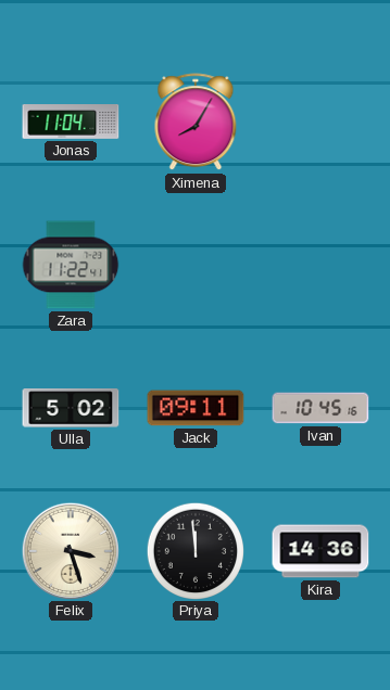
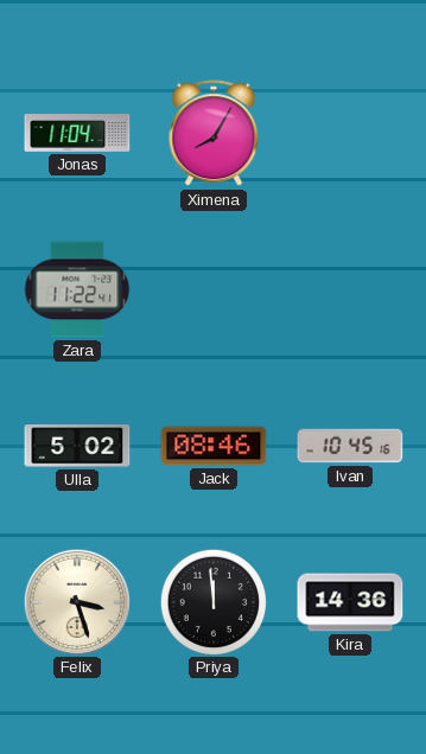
Jack: 09:11 -> 08:46 (214, 446)
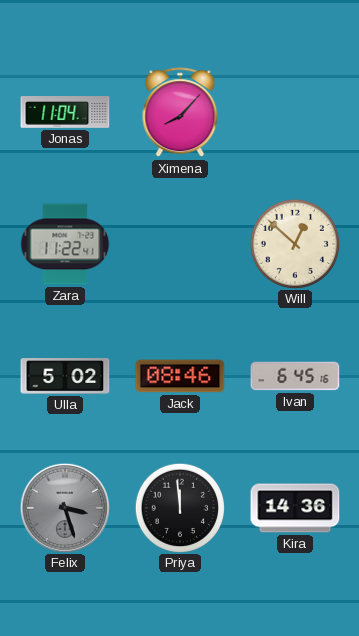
Ximena: 8:05 -> 8:07 (180, 113)
Will: none -> 12:52 (294, 243)
Ivan: 10:45 -> 6:45 (295, 376)
Felix dial: cream -> grey (64, 507)
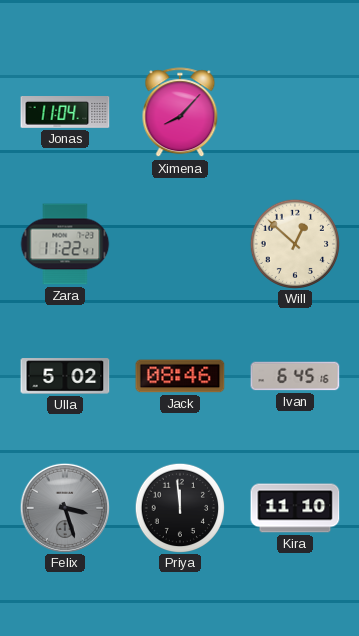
Kira: 14:36 -> 11:10 (295, 508)
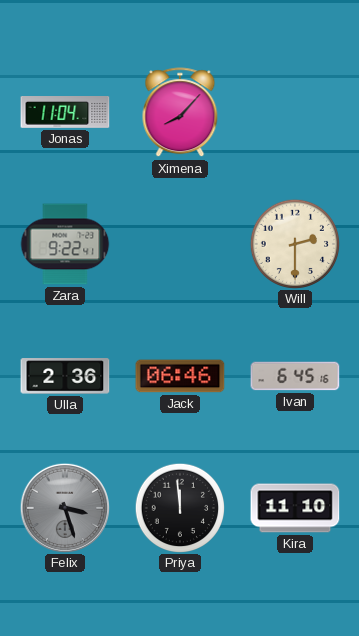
Zara: 11:22 -> 9:22 (65, 244)
Will: 12:52 -> 2:30 (294, 243)
Ulla: 5:02 -> 2:36 (65, 376)
Jack: 08:46 -> 06:46 (180, 376)
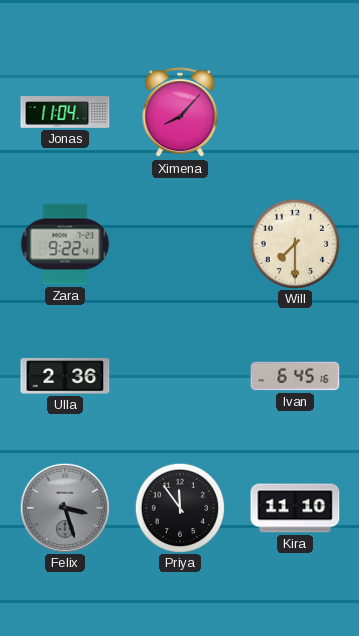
Will: 2:30 -> 7:30 (294, 243)
Jack: 06:46 -> none (180, 376)
Priya: 11:59 -> 11:54 (179, 507)
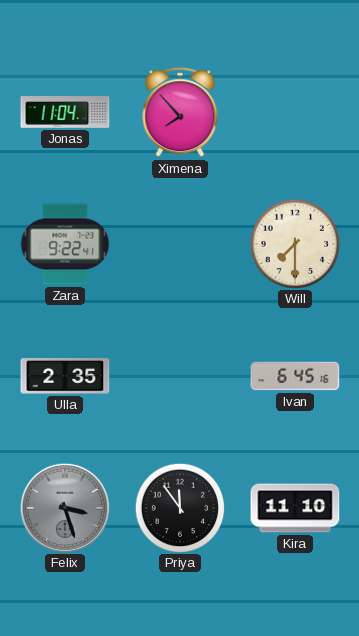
Ximena: 8:07 -> 7:53 (180, 113)
Ulla: 2:36 -> 2:35 (65, 376)
